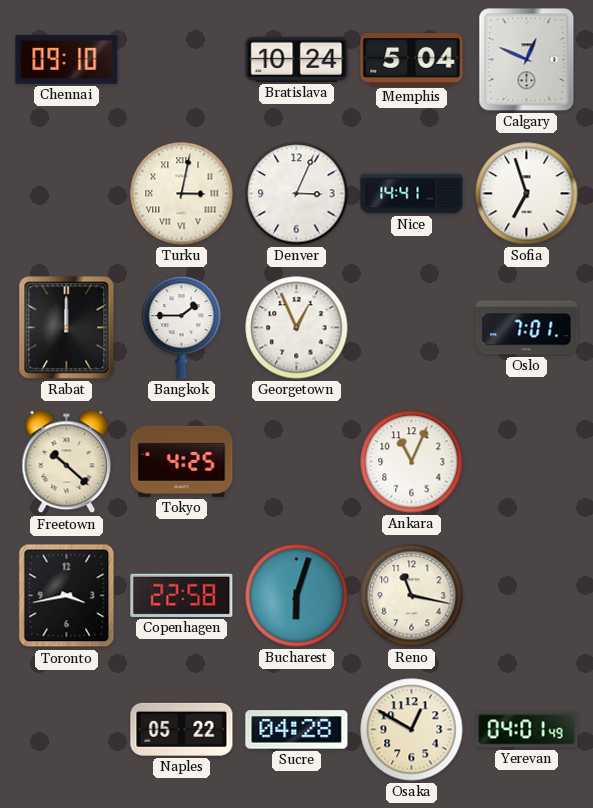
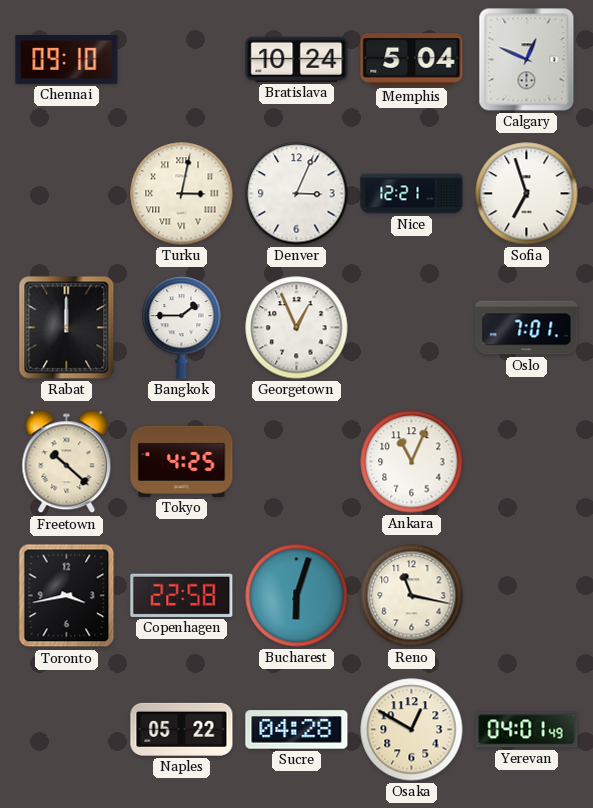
Nice: 14:41 -> 12:21 (412, 194)
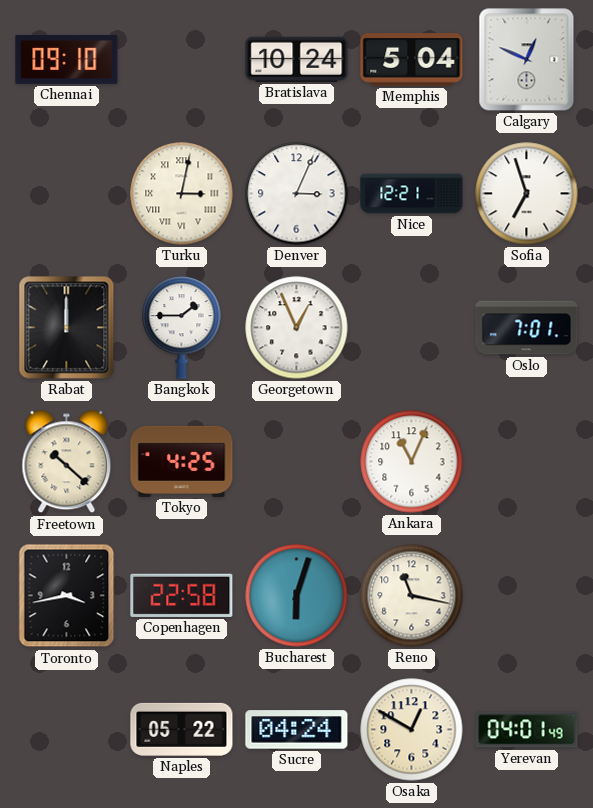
Sucre: 04:28 -> 04:24 (297, 730)
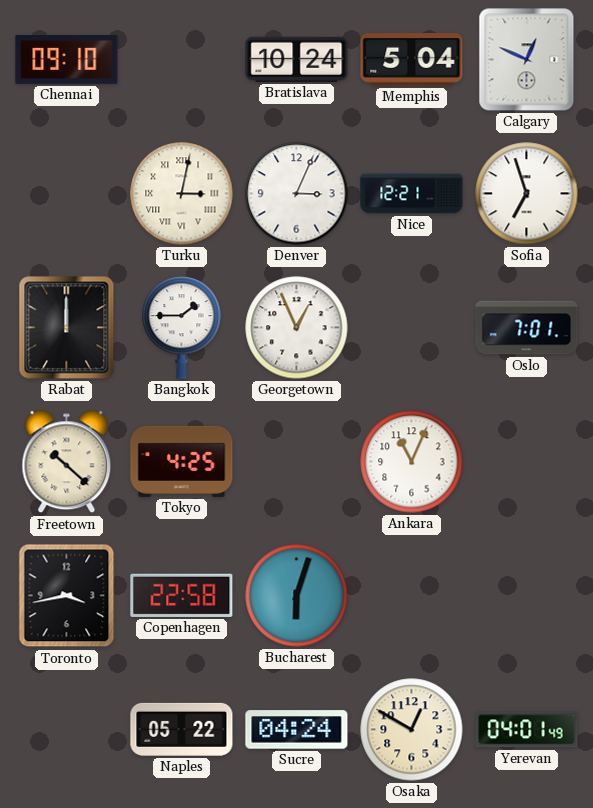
Reno: 11:17 -> none (412, 596)
